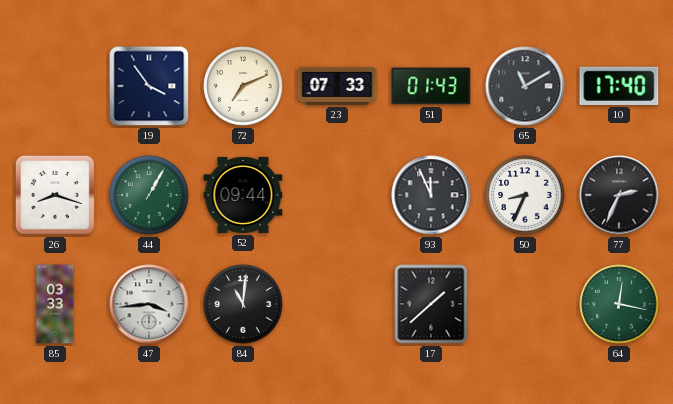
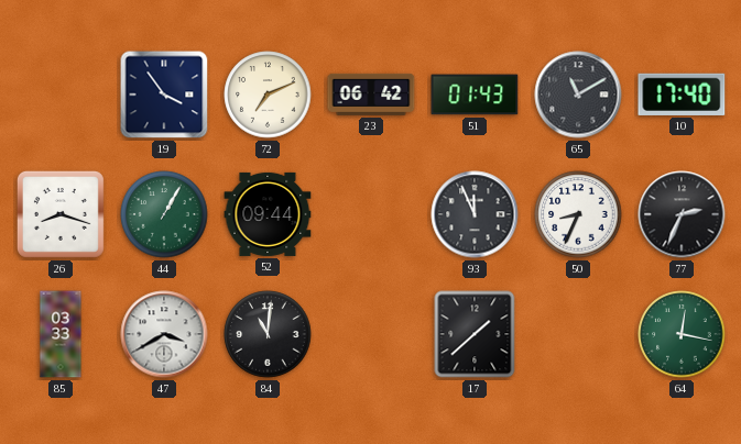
23: 07:33 -> 06:42 (371, 95)
47: 3:44 -> 3:40 (164, 334)
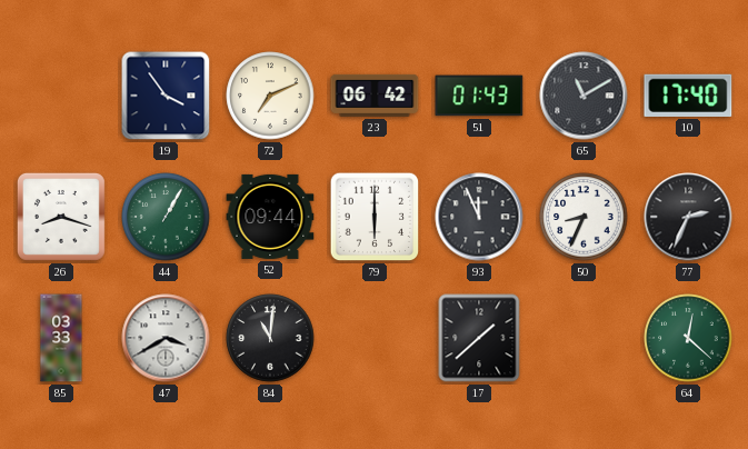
79: none -> 6:00 (375, 217)
64: 12:17 -> 12:22 (688, 338)
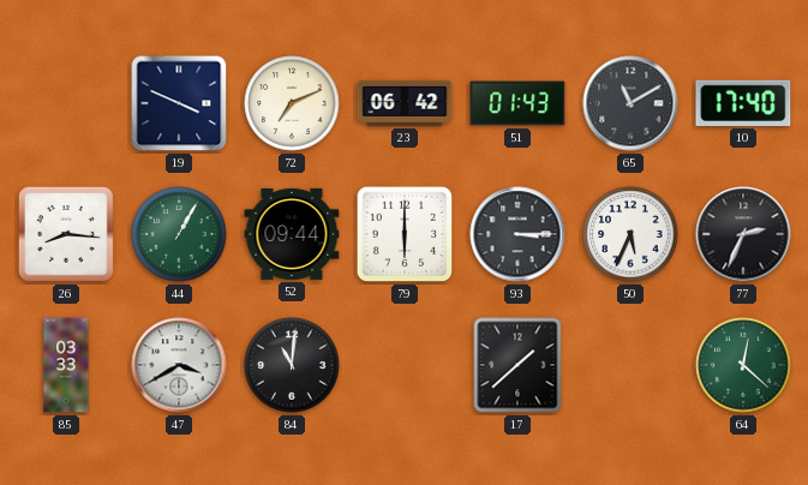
19: 3:54 -> 3:49 (179, 103)
26: 8:18 -> 8:16 (66, 234)
93: 11:56 -> 3:15 (517, 234)
50: 8:34 -> 5:34 (630, 234)
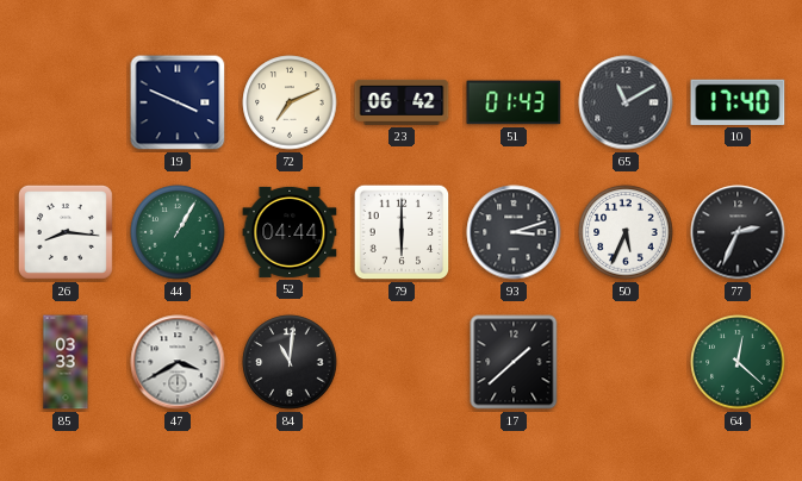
52: 09:44 -> 04:44 (290, 232)
93: 3:15 -> 3:12 (514, 232)
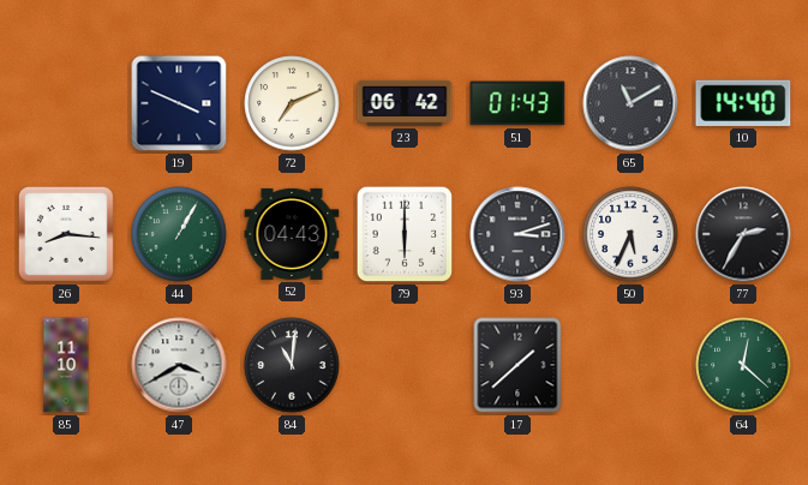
10: 17:40 -> 14:40 (743, 103)
52: 04:44 -> 04:43 (292, 234)
77: 2:34 -> 2:35 (743, 234)
85: 03:33 -> 11:10 (66, 365)
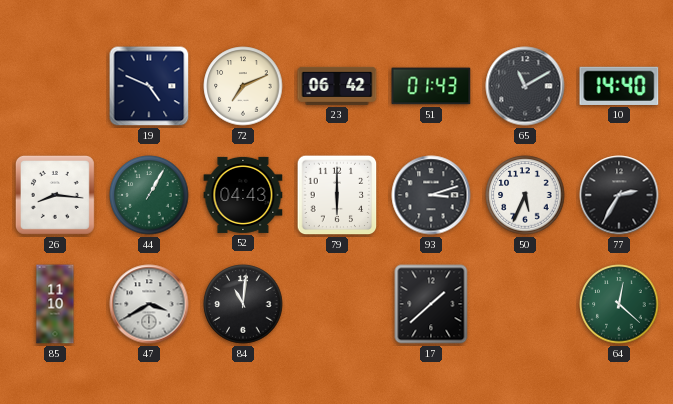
19: 3:49 -> 4:49 (149, 86)
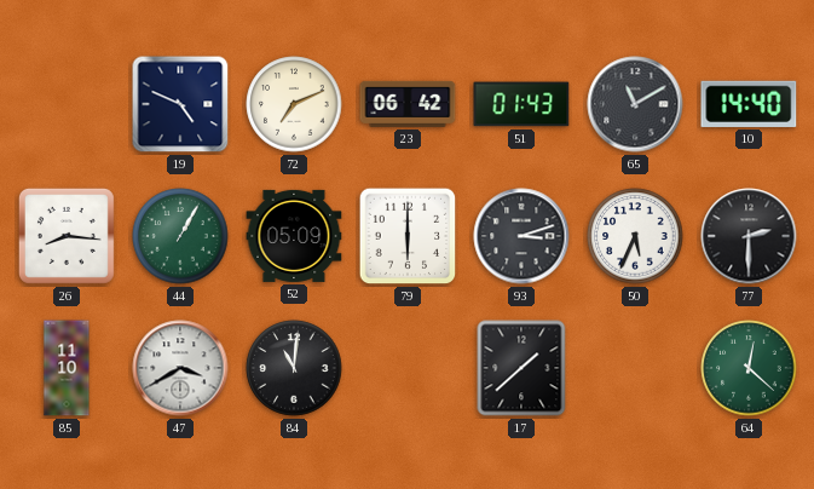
52: 04:43 -> 05:09 (294, 236)
77: 2:35 -> 2:30 (749, 236)
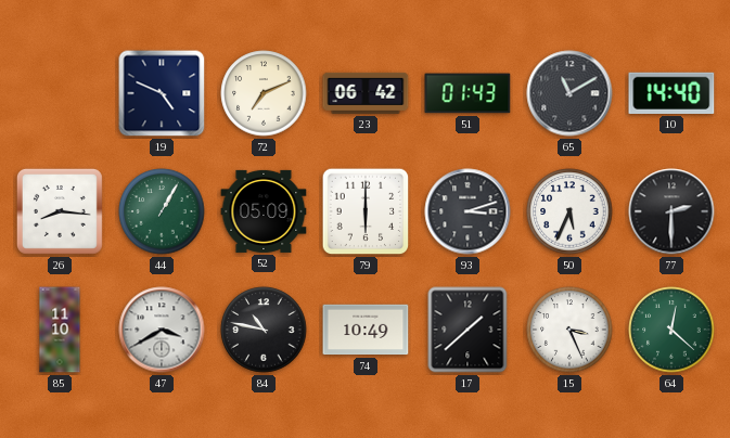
84: 11:01 -> 10:47 (264, 330)
74: none -> 10:49 (366, 330)
15: none -> 3:26 (569, 330)
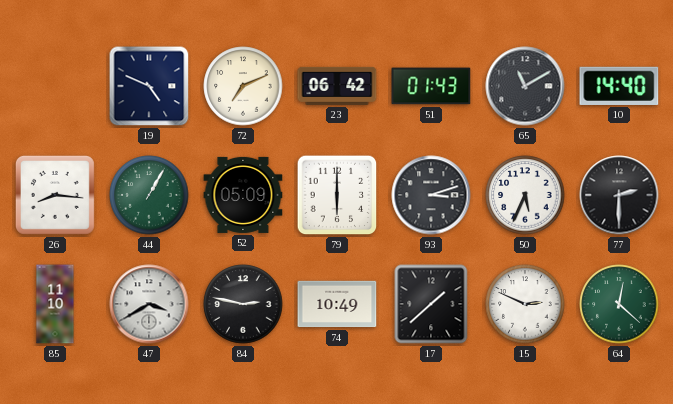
84: 10:47 -> 2:47 (243, 304)
15: 3:26 -> 2:49 (525, 304)
